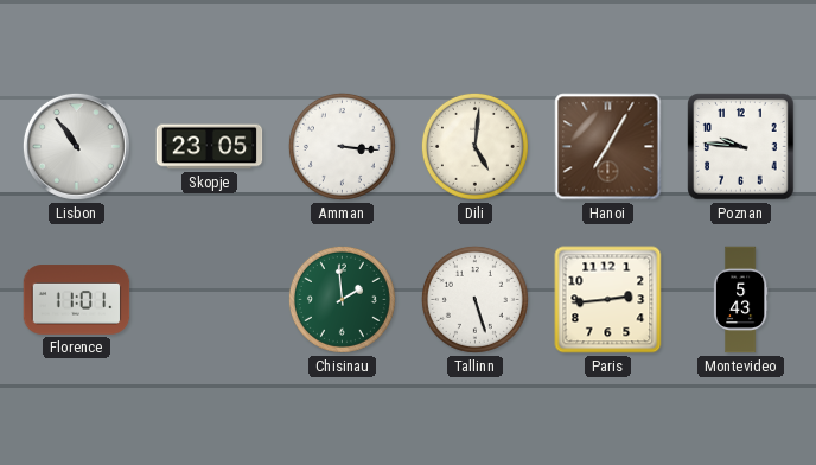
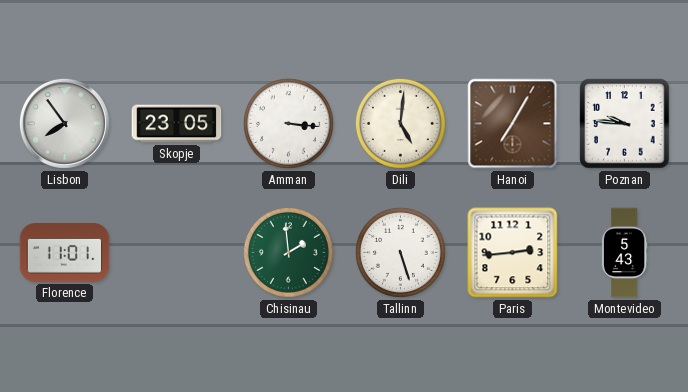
Lisbon: 10:54 -> 7:54 (64, 123)
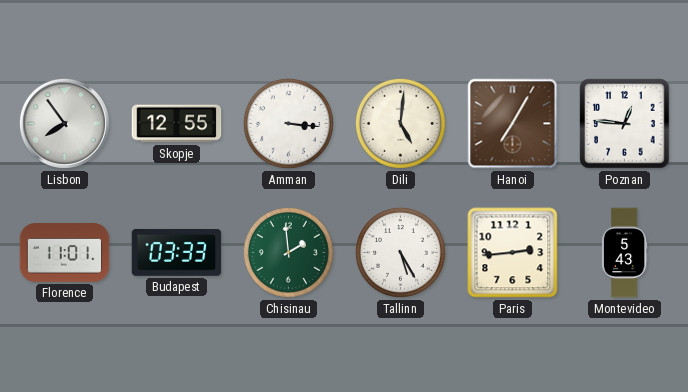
Skopje: 23:05 -> 12:55 (177, 124)
Poznan: 9:46 -> 12:46 (625, 124)
Budapest: none -> 03:33 (177, 252)
Tallinn: 5:27 -> 5:25 (400, 252)
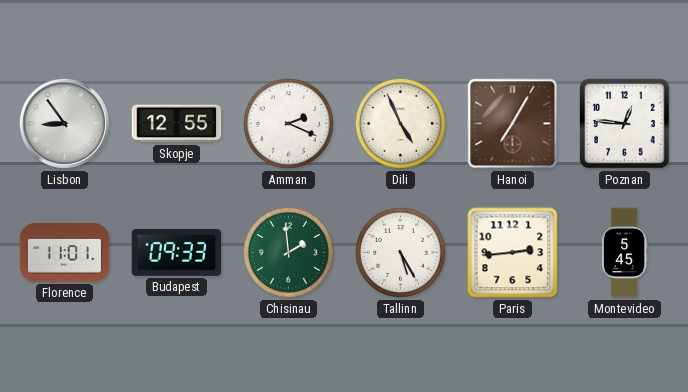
Lisbon: 7:54 -> 8:54 (64, 123)
Amman: 3:16 -> 2:19 (288, 123)
Dili: 5:01 -> 4:56 (400, 123)
Budapest: 03:33 -> 09:33 (177, 252)
Montevideo: 5:43 -> 5:45 (624, 253)
